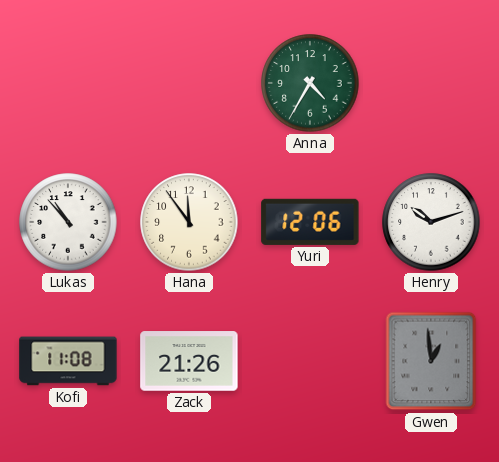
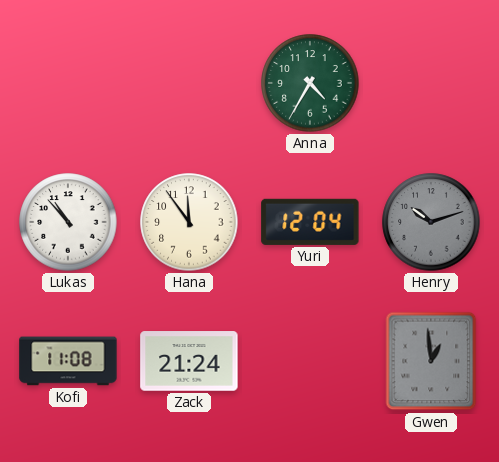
Yuri: 12:06 -> 12:04 (310, 222)
Henry dial: white -> grey (431, 222)
Zack: 21:26 -> 21:24 (189, 361)
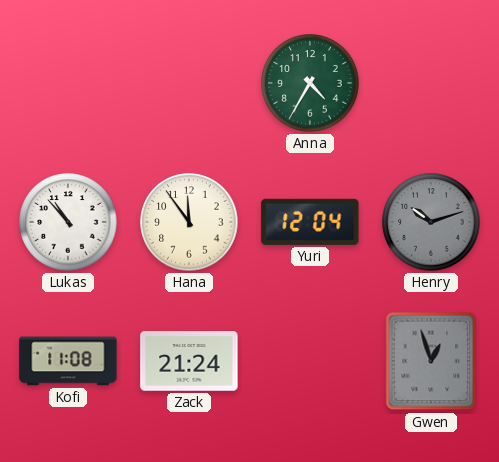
Gwen: 12:59 -> 12:57 (431, 361)
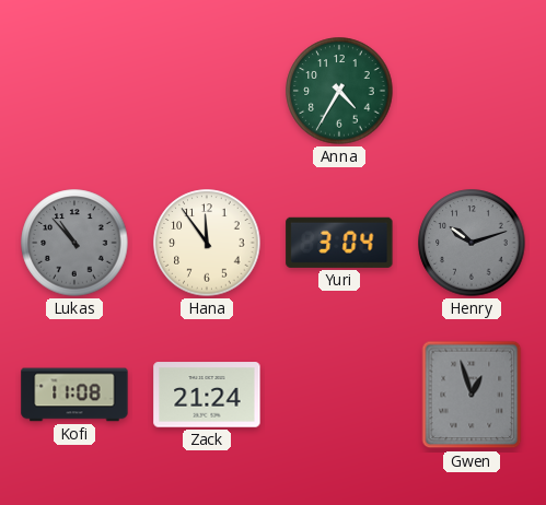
Lukas dial: white -> grey (74, 243)
Yuri: 12:04 -> 3:04 (339, 243)
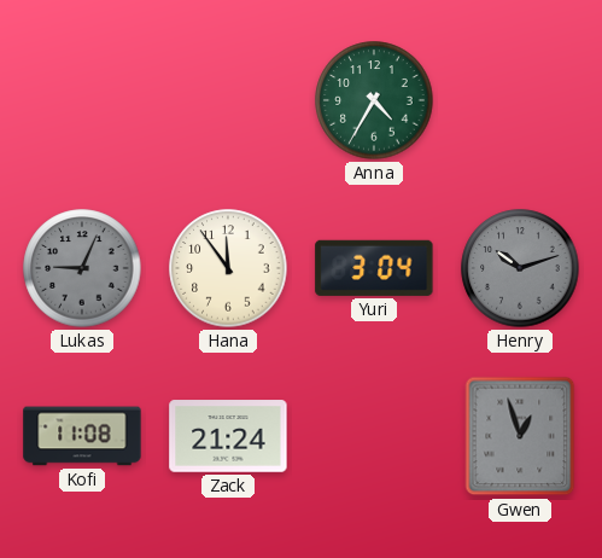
Lukas: 10:53 -> 9:04 (82, 268)
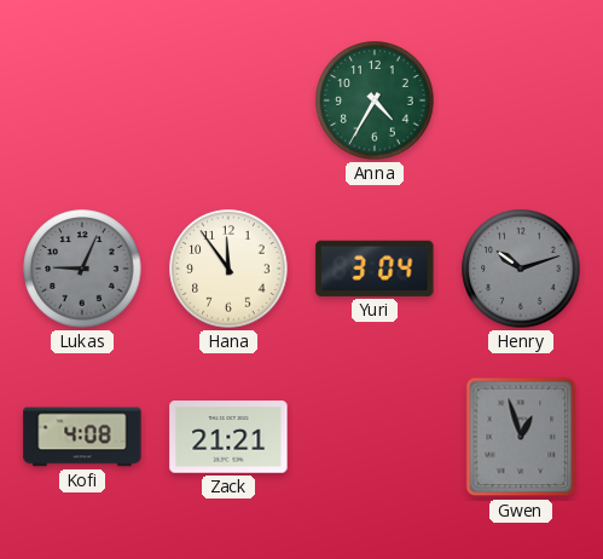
Kofi: 11:08 -> 4:08 (82, 437)
Zack: 21:24 -> 21:21 (228, 437)
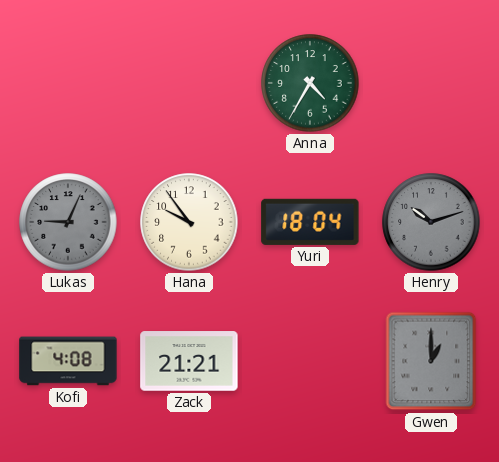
Hana: 11:54 -> 9:54 (189, 222)
Yuri: 3:04 -> 18:04 (310, 222)
Gwen: 12:57 -> 1:00 (431, 361)
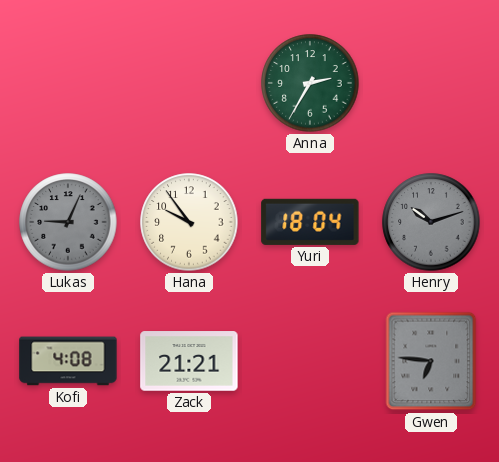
Anna: 4:35 -> 2:35 (310, 83)
Gwen: 1:00 -> 6:46 (431, 361)
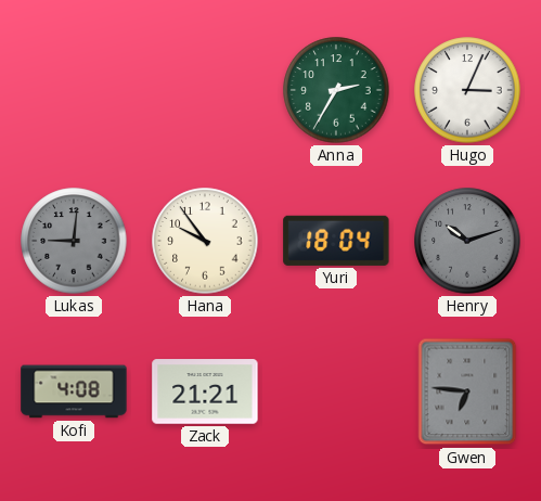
Hugo: none -> 3:04 (467, 90)
Lukas: 9:04 -> 9:01 (74, 241)
